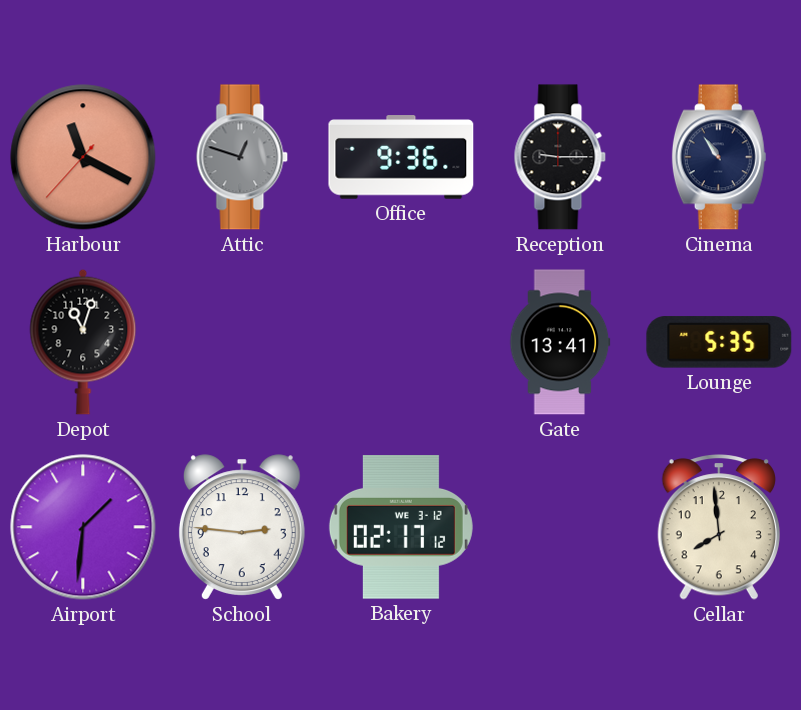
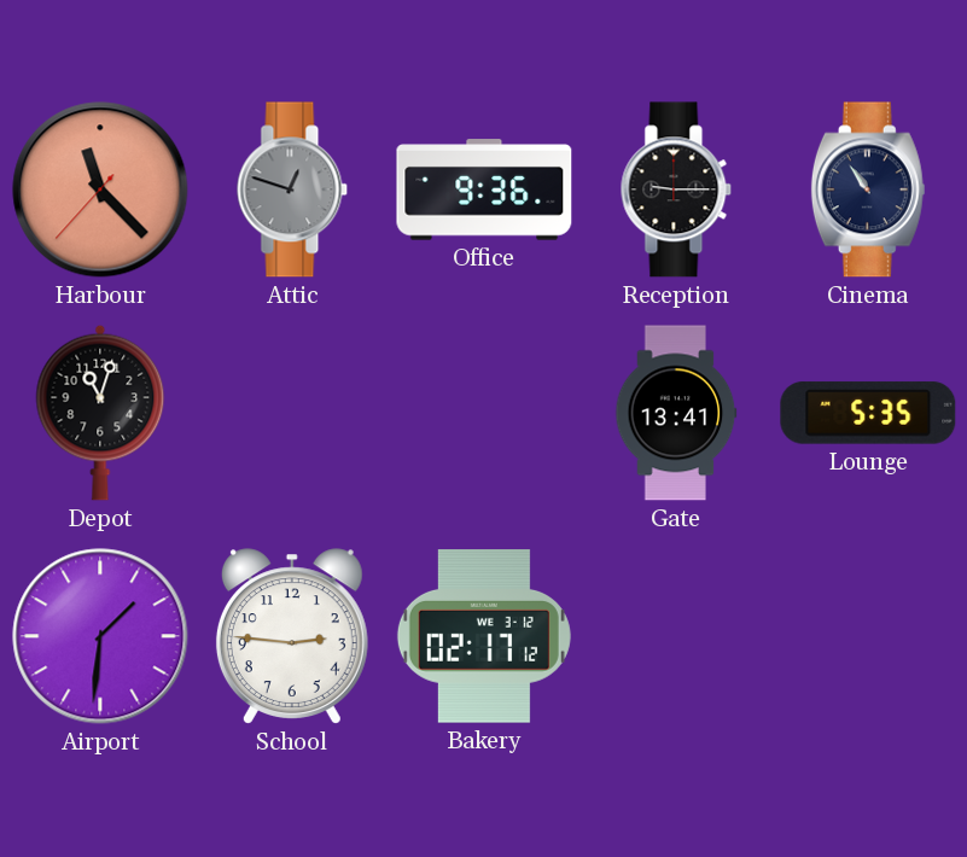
Harbour: 11:19 -> 11:22 (100, 190)
Cellar: 7:59 -> none (718, 527)
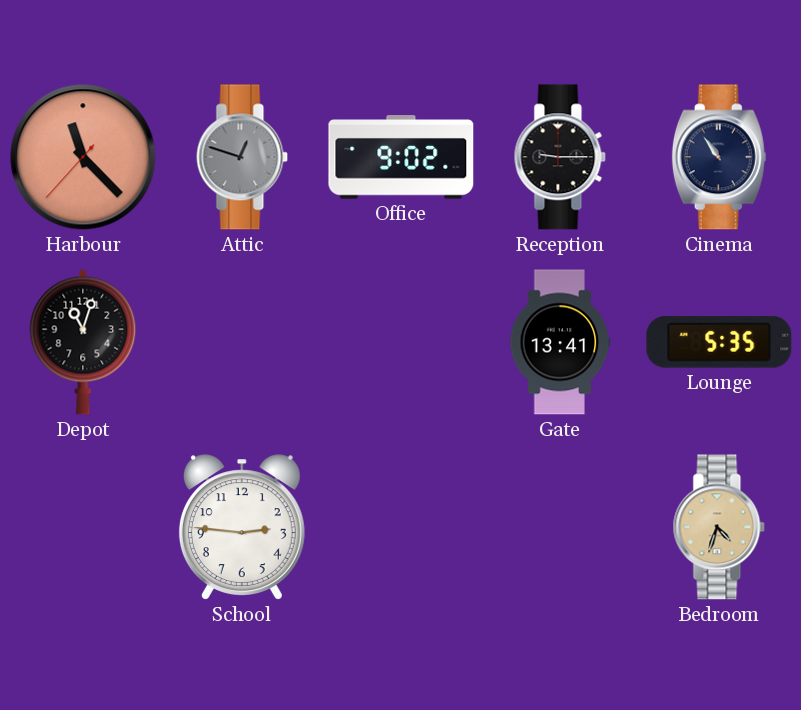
Office: 9:36 -> 9:02 (401, 157)
Airport: 1:31 -> none (100, 636)
Bakery: 02:17 -> none (484, 636)
Bedroom: none -> 4:33 (719, 527)
